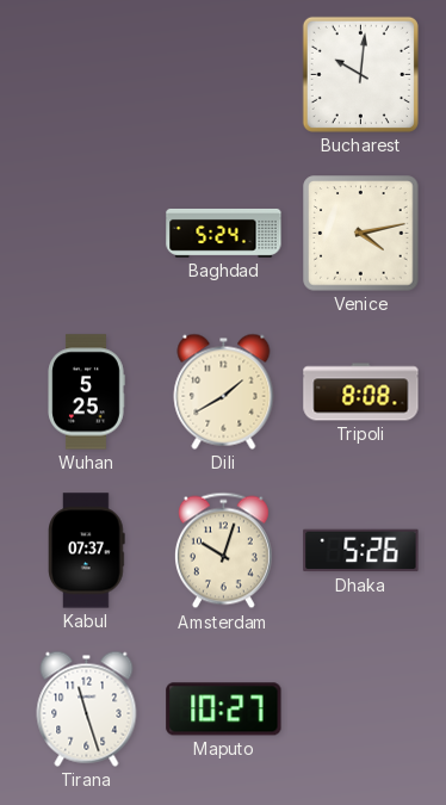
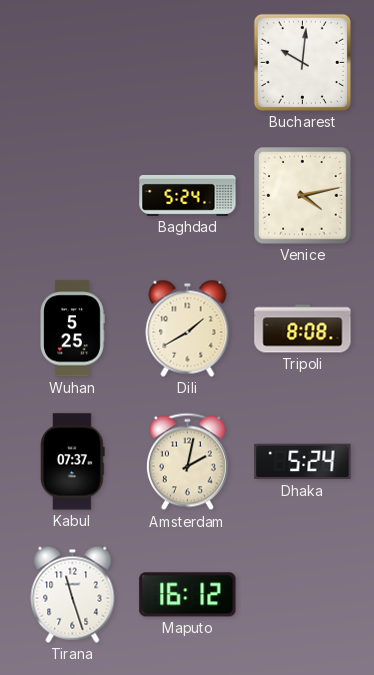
Amsterdam: 10:03 -> 2:02 (187, 462)
Dhaka: 5:26 -> 5:24 (303, 462)
Maputo: 10:27 -> 16:12 (188, 595)
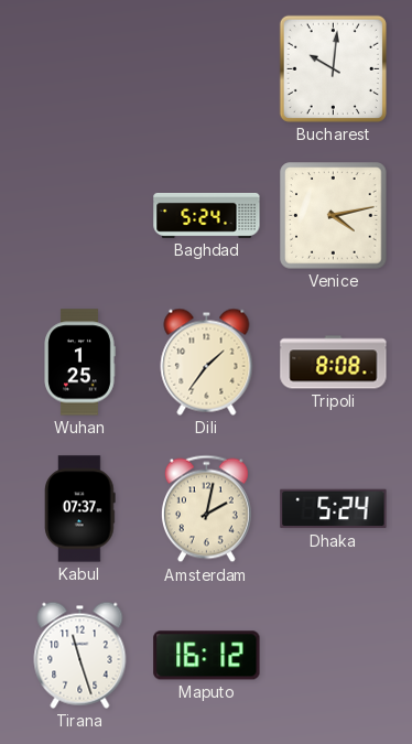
Wuhan: 5:25 -> 1:25 (79, 363)
Dili: 1:40 -> 1:36 (207, 362)
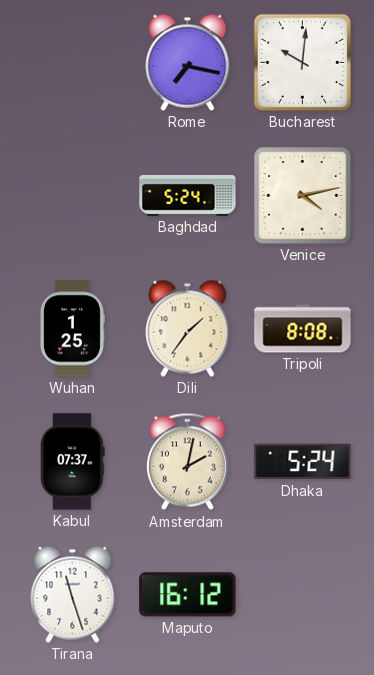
Rome: none -> 7:17 (188, 62)
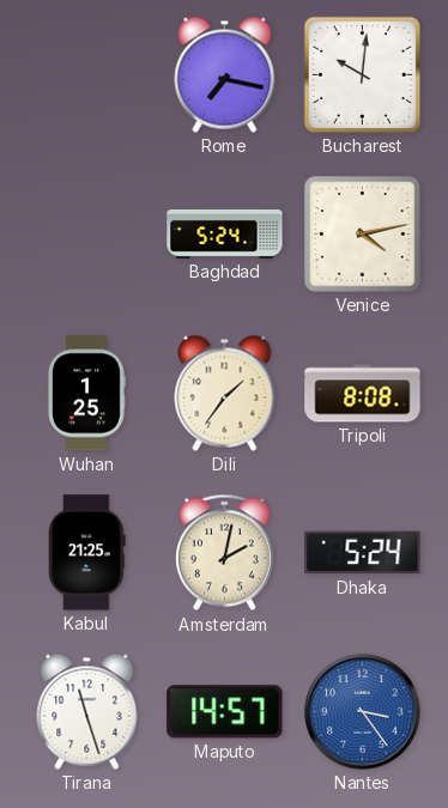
Kabul: 07:37 -> 21:25 (87, 553)
Maputo: 16:12 -> 14:57 (225, 712)
Nantes: none -> 3:24 (363, 712)
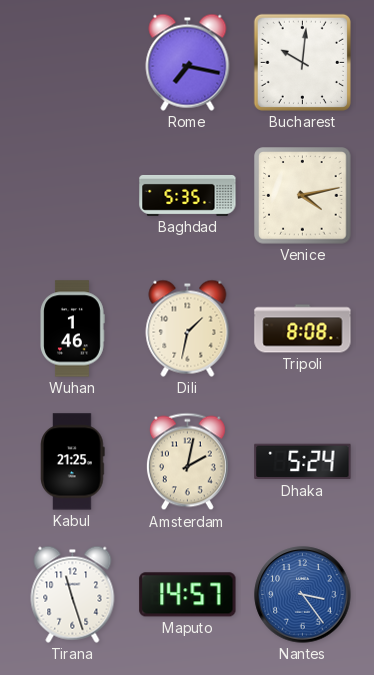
Baghdad: 5:24 -> 5:35 (188, 195)
Wuhan: 1:25 -> 1:46 (72, 329)
Dili: 1:36 -> 1:32 (188, 328)
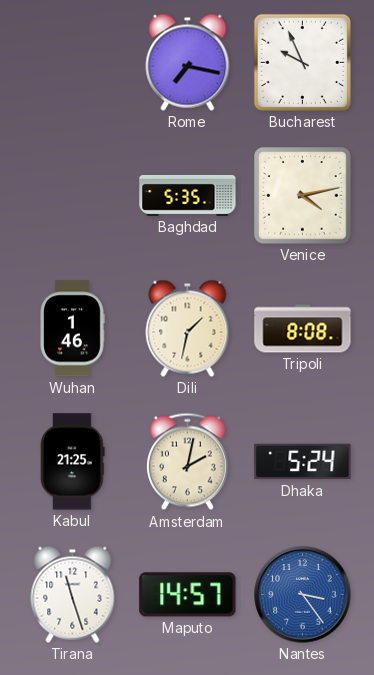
Bucharest: 10:01 -> 9:56 (302, 62)
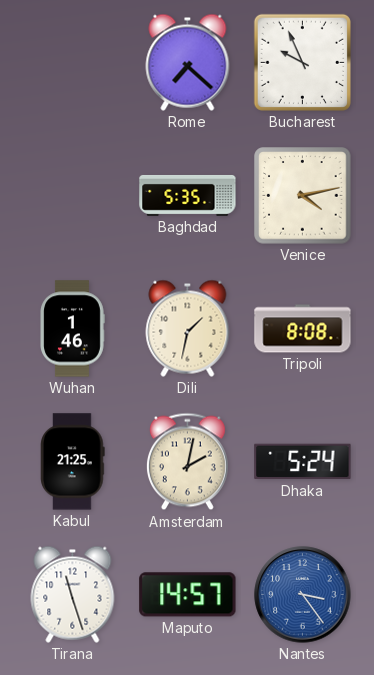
Rome: 7:17 -> 7:22 (188, 62)
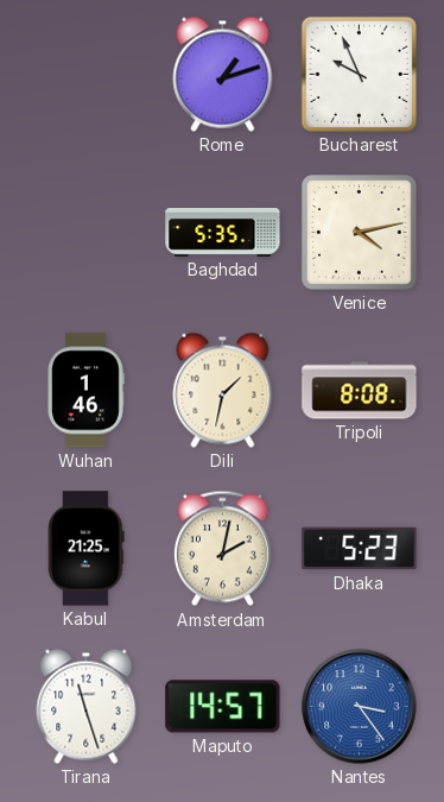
Rome: 7:22 -> 1:12 (223, 74)
Dhaka: 5:24 -> 5:23 (360, 549)
